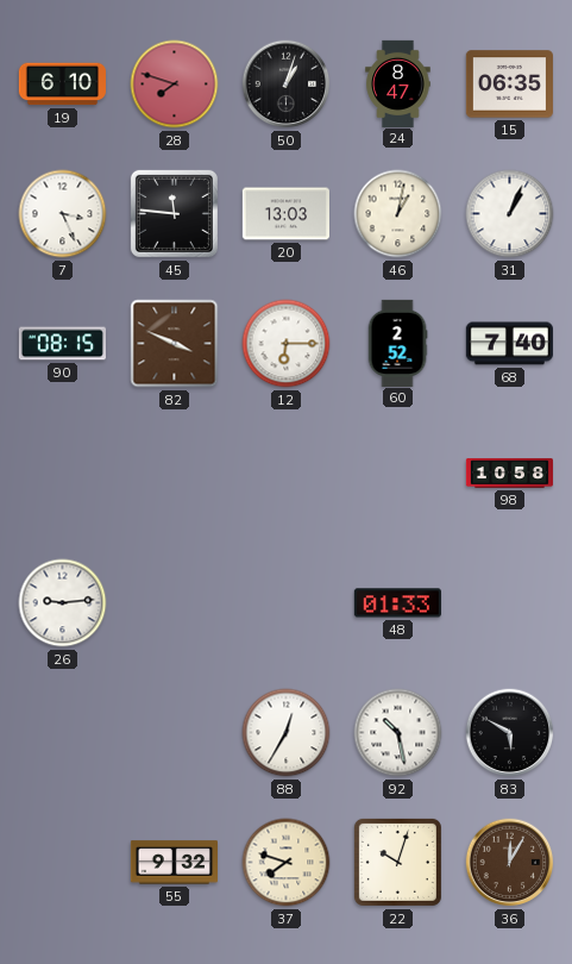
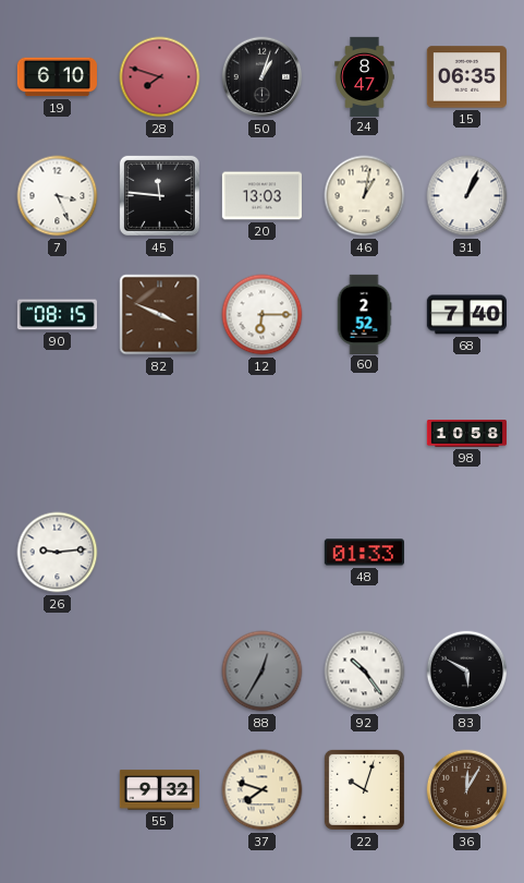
88 dial: white -> grey (263, 672)
92: 10:28 -> 10:24 (365, 672)
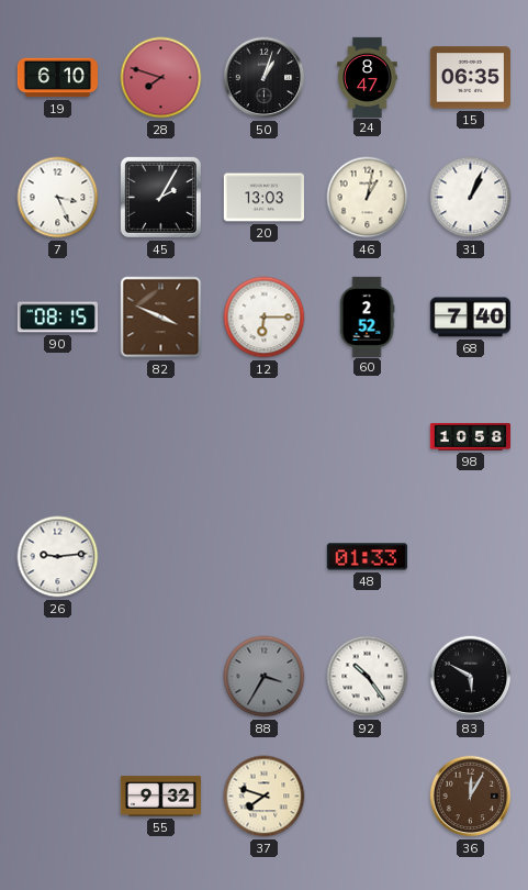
45: 11:46 -> 2:05 (160, 197)
88: 12:35 -> 3:35 (265, 677)
22: 10:03 -> none (364, 789)
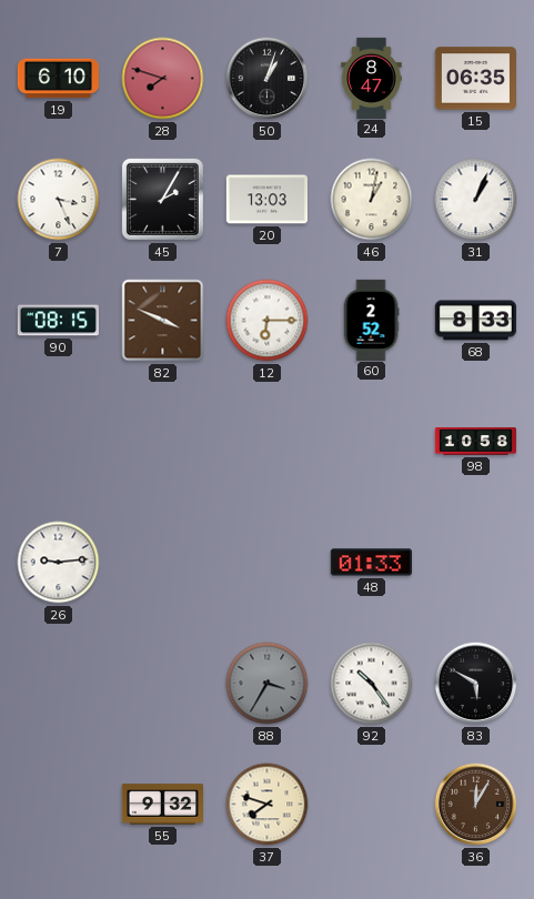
68: 7:40 -> 8:33 (475, 321)
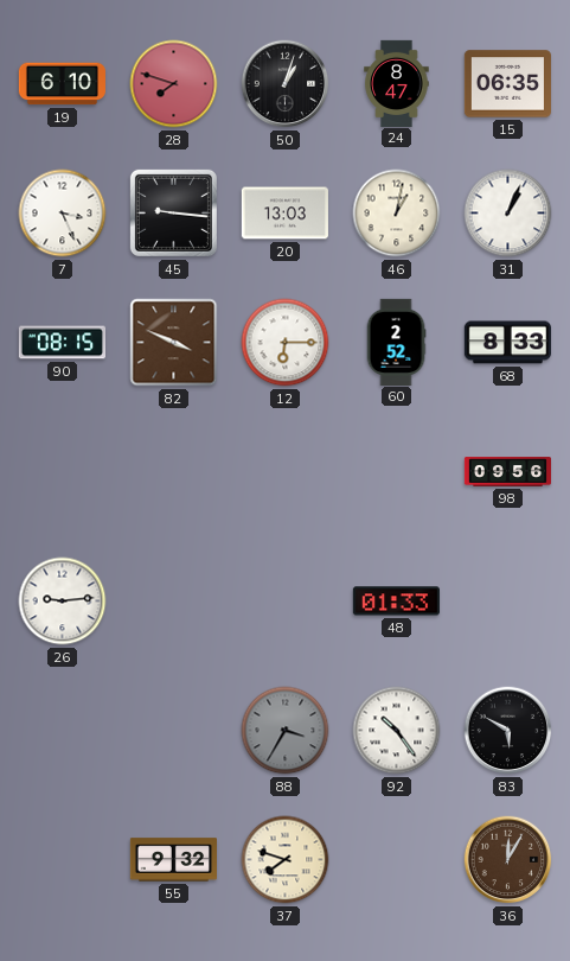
45: 2:05 -> 9:16 (173, 212)
98: 10:58 -> 09:56 (507, 472)
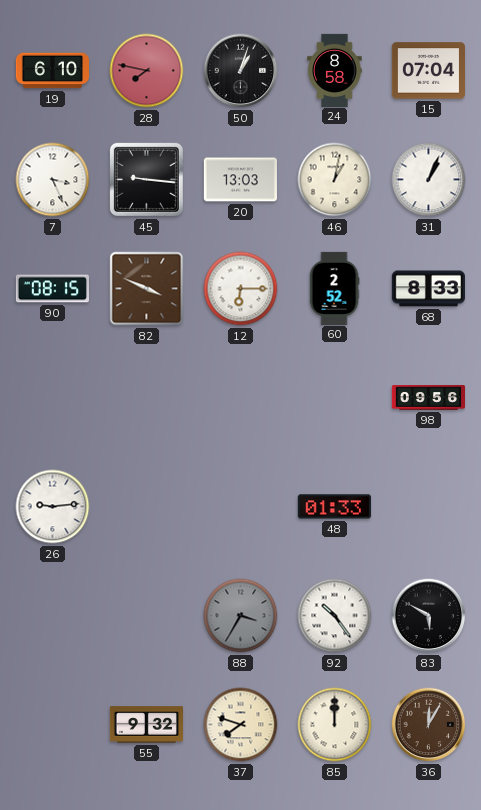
28: 7:48 -> 7:47 (147, 71)
24: 8:47 -> 8:58 (335, 70)
15: 06:35 -> 07:04 (428, 71)
85: none -> 12:00 (335, 725)
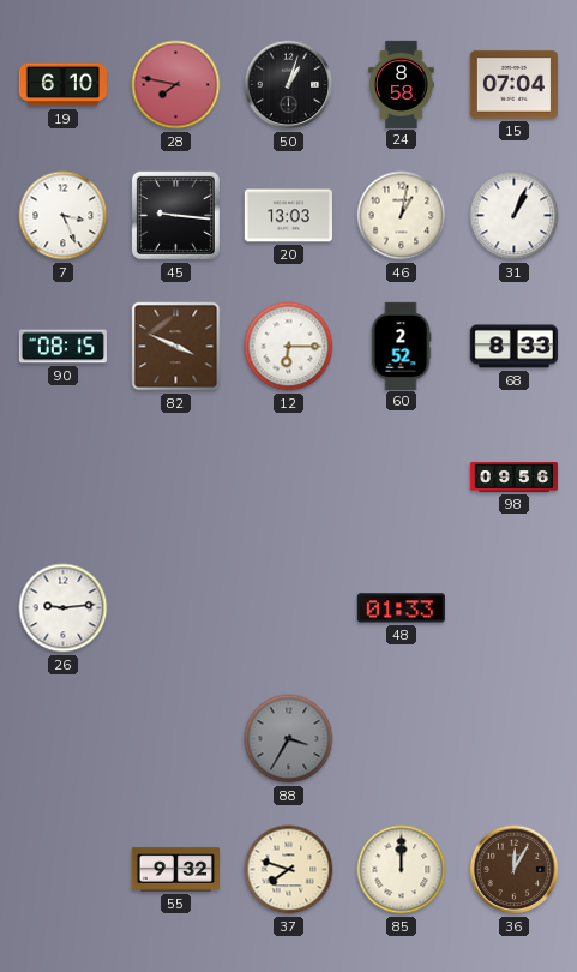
92: 10:24 -> none (335, 616)
83: 5:50 -> none (429, 616)
